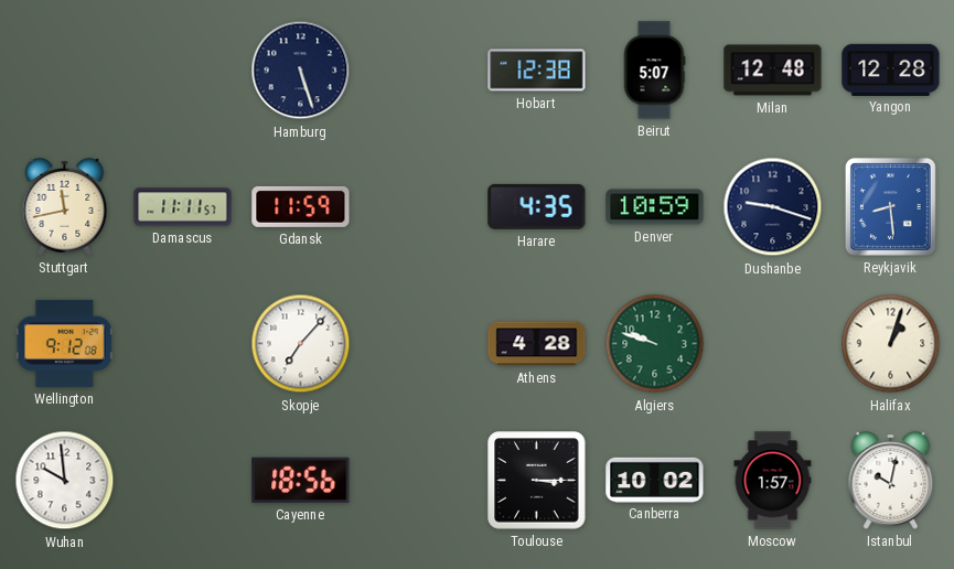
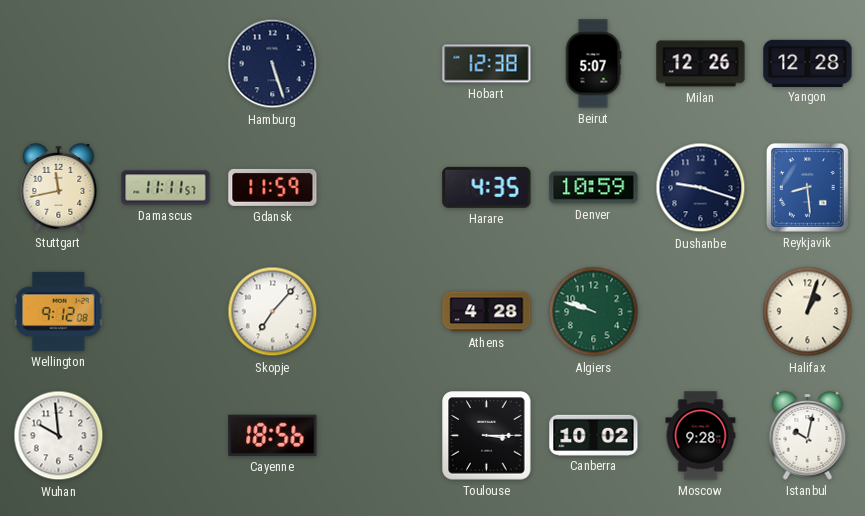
Milan: 12:48 -> 12:26 (701, 64)
Moscow: 1:57 -> 9:28 (701, 436)
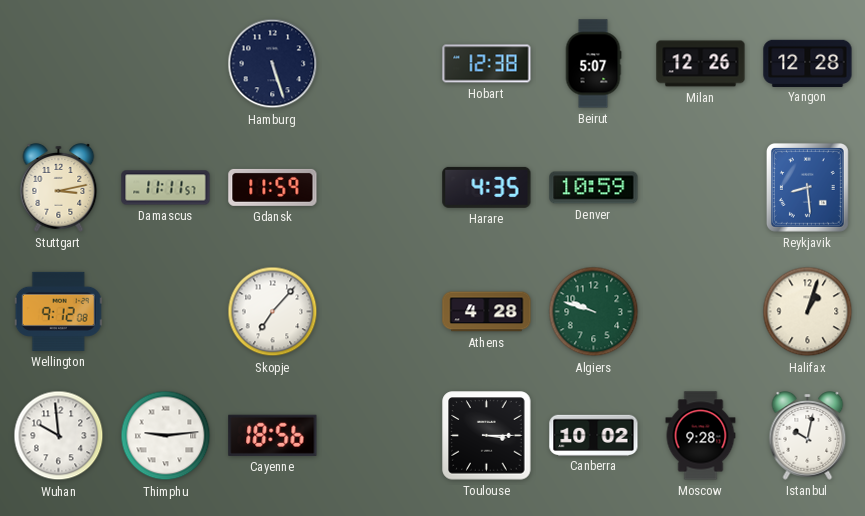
Stuttgart: 11:43 -> 3:13 (59, 188)
Dushanbe: 9:18 -> none (701, 188)
Thimphu: none -> 9:14 (166, 436)
